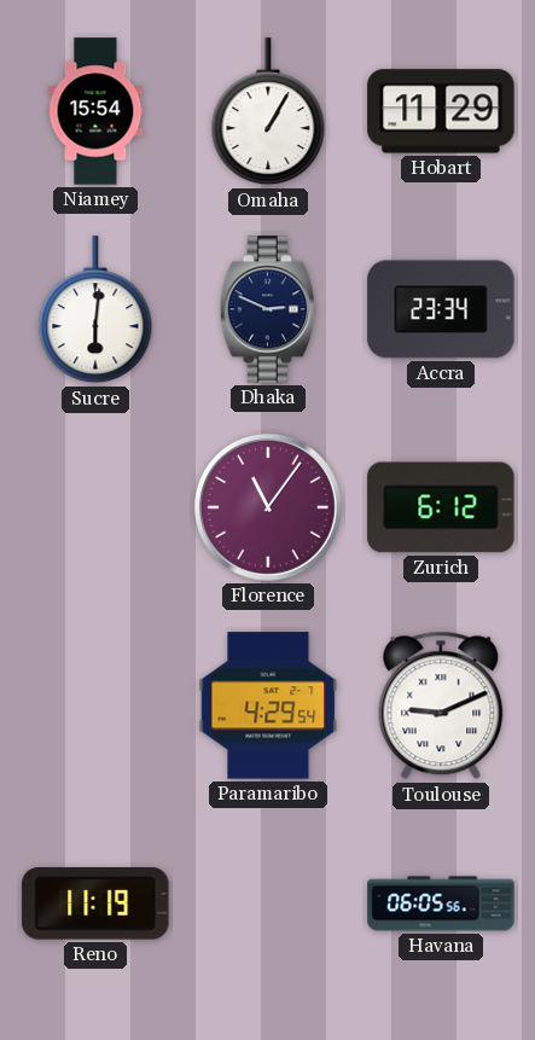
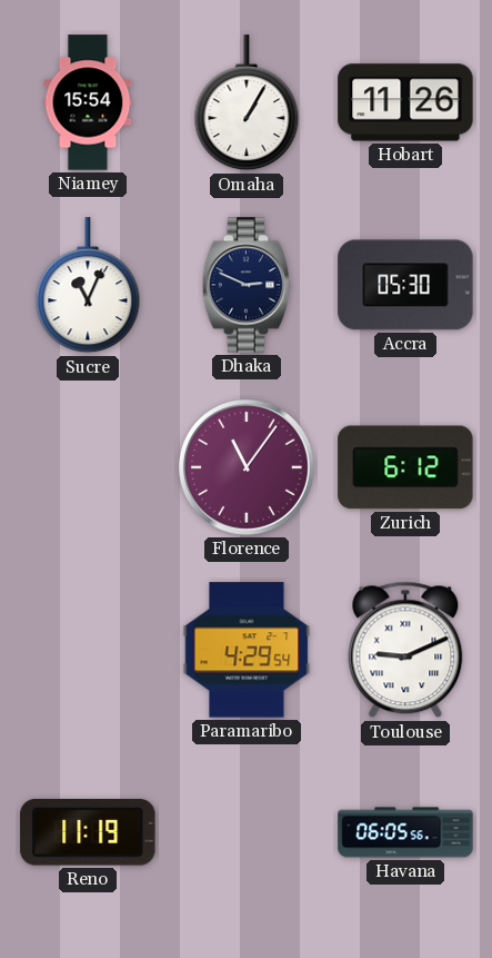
Hobart: 11:29 -> 11:26 (405, 102)
Sucre: 6:01 -> 11:04 (88, 286)
Accra: 23:34 -> 05:30 (405, 285)
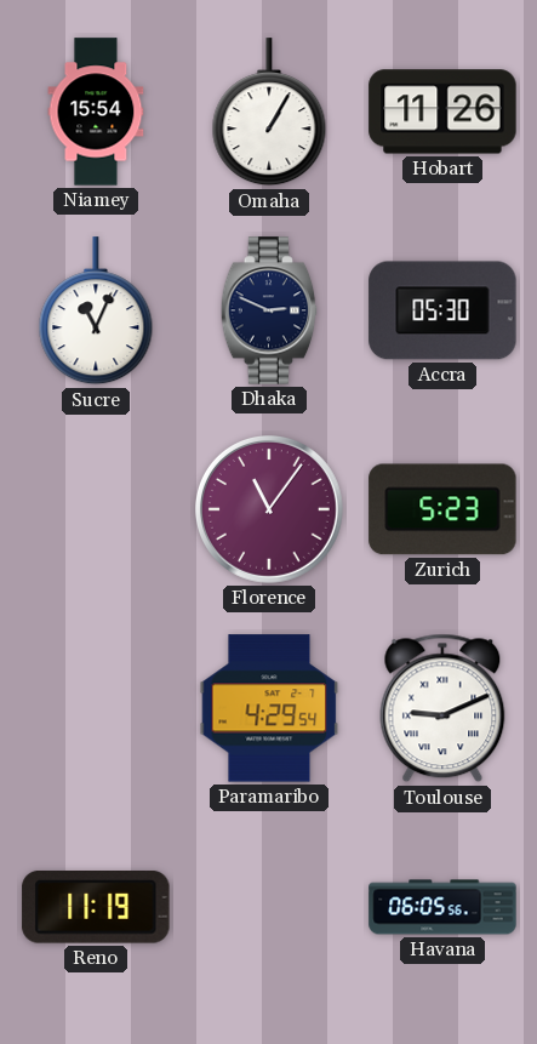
Zurich: 6:12 -> 5:23 (442, 509)
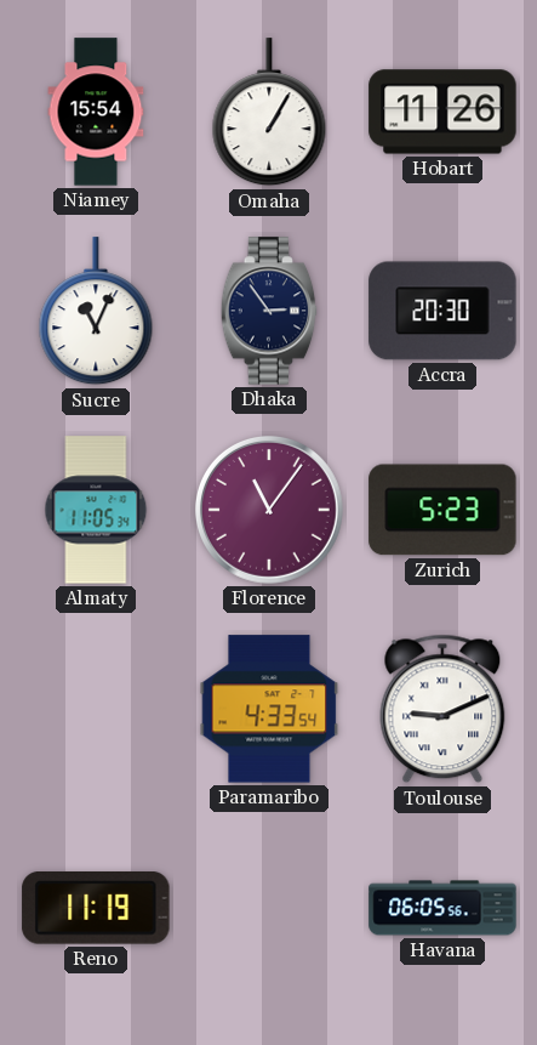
Dhaka: 2:49 -> 2:54 (269, 311)
Accra: 05:30 -> 20:30 (442, 311)
Almaty: none -> 11:05 (96, 510)
Paramaribo: 4:29 -> 4:33 (269, 709)
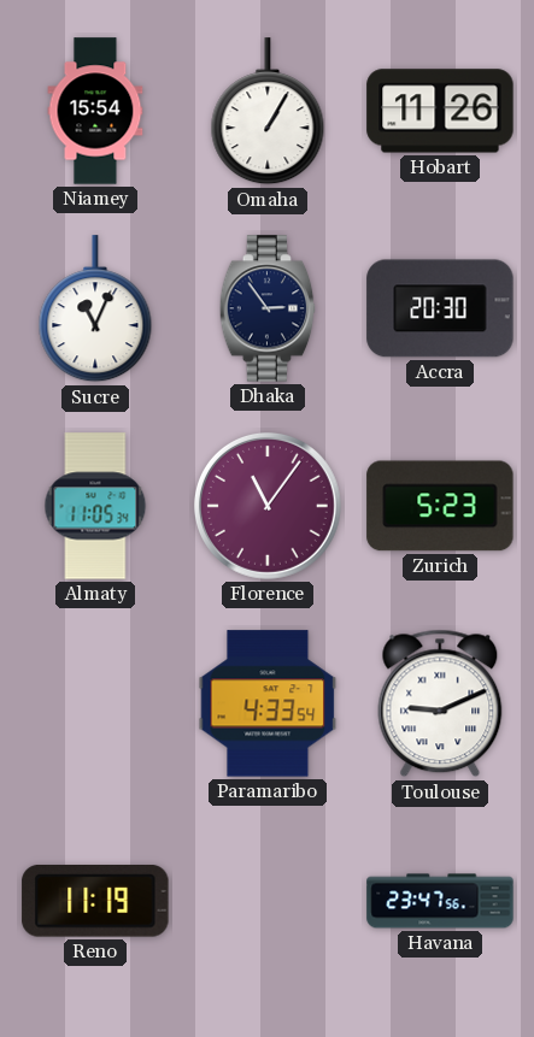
Havana: 06:05 -> 23:47 (440, 901)
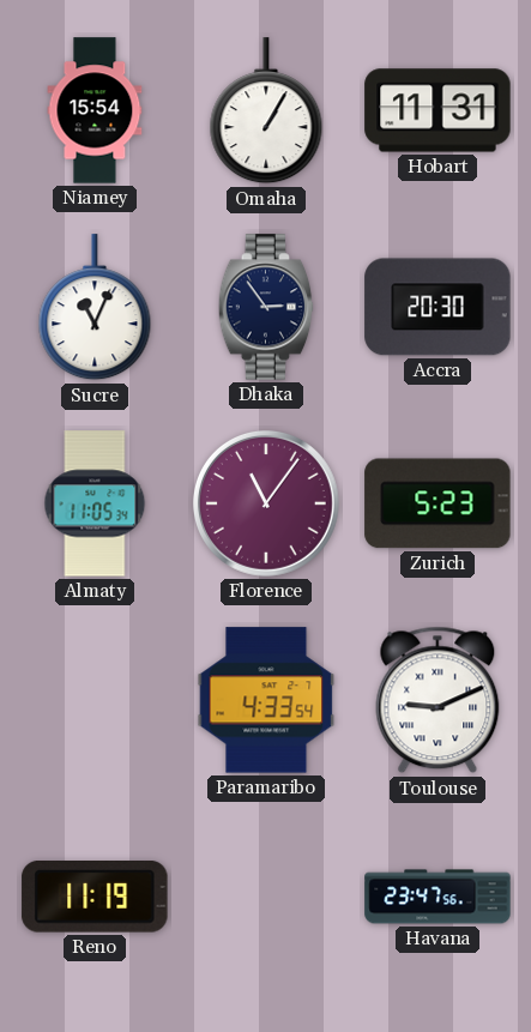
Hobart: 11:26 -> 11:31 (438, 110)
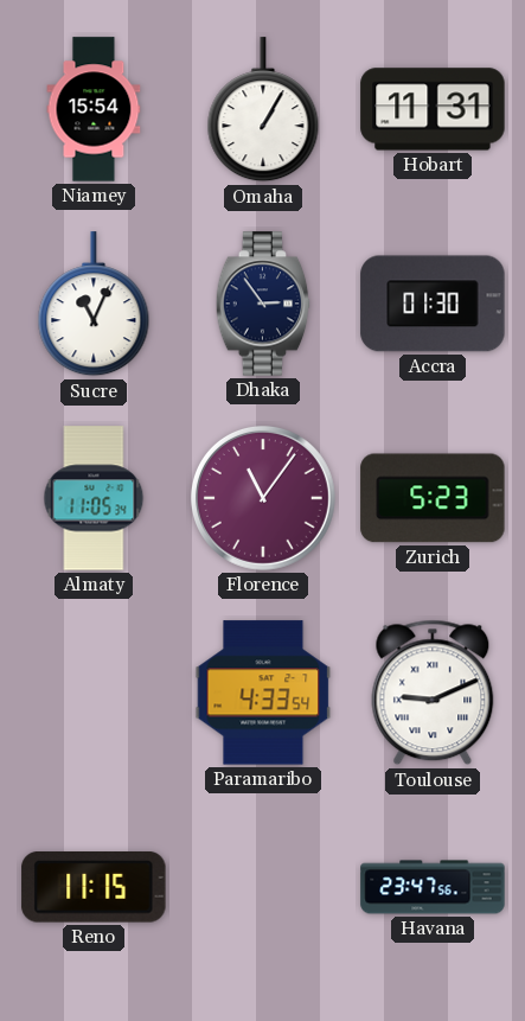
Accra: 20:30 -> 01:30 (433, 304)
Reno: 11:19 -> 11:15 (94, 887)
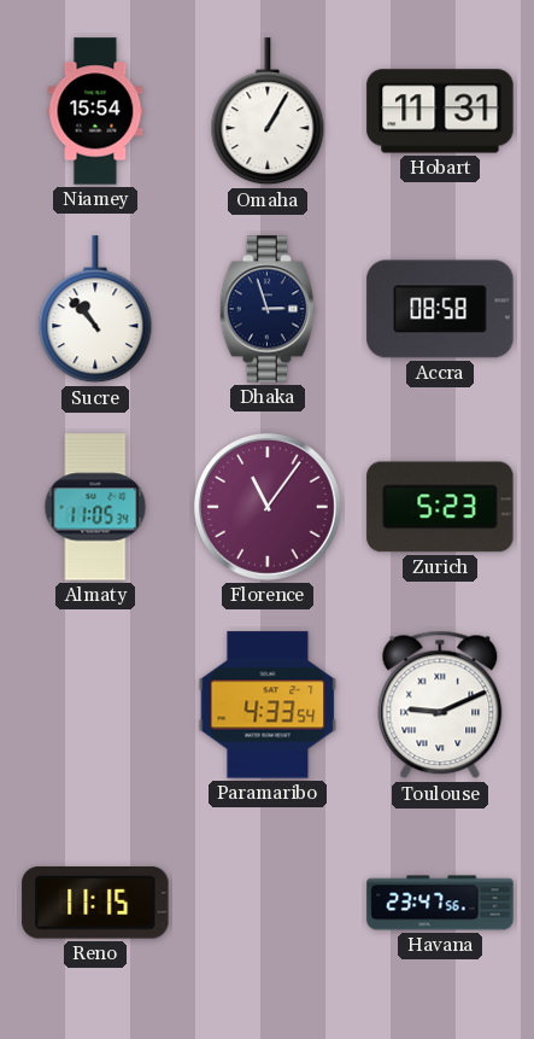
Sucre: 11:04 -> 10:53 (95, 310)
Dhaka: 2:54 -> 2:57 (268, 309)
Accra: 01:30 -> 08:58 (440, 309)
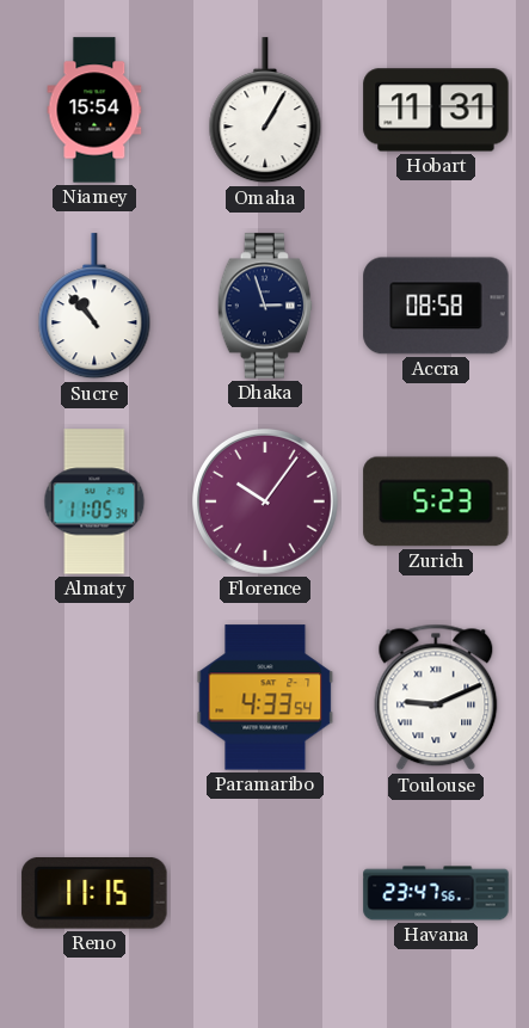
Florence: 11:06 -> 10:06 (265, 501)
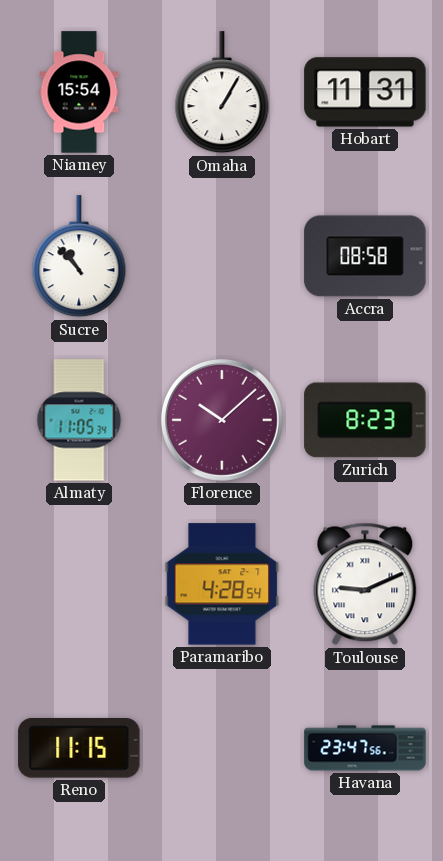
Dhaka: 2:57 -> none (265, 306)
Florence: 10:06 -> 10:08 (222, 420)
Zurich: 5:23 -> 8:23 (365, 420)
Paramaribo: 4:33 -> 4:28 (222, 584)
